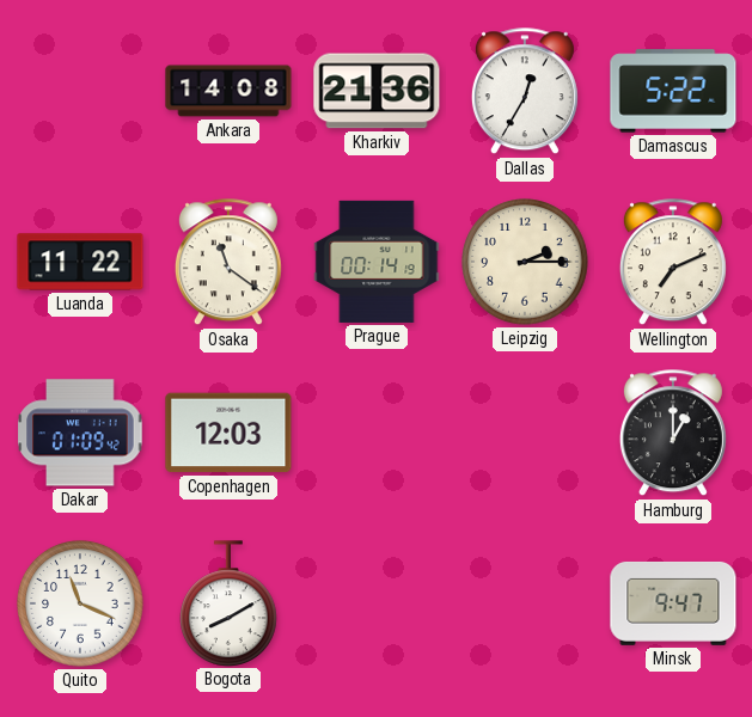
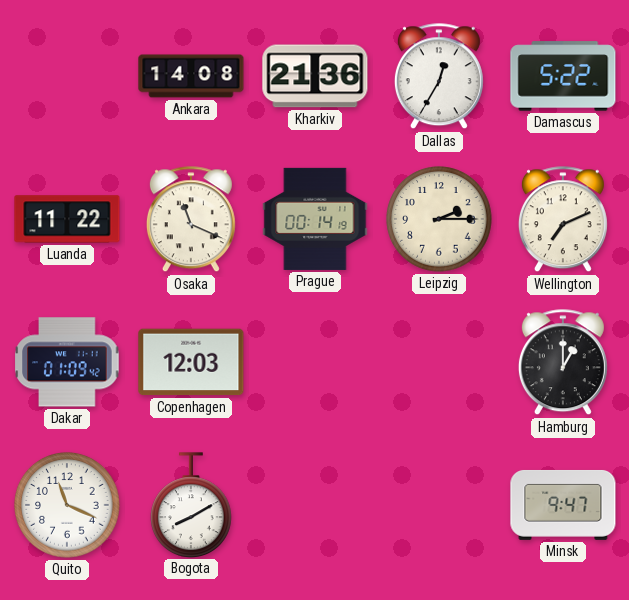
Osaka: 11:21 -> 11:19 (191, 220)
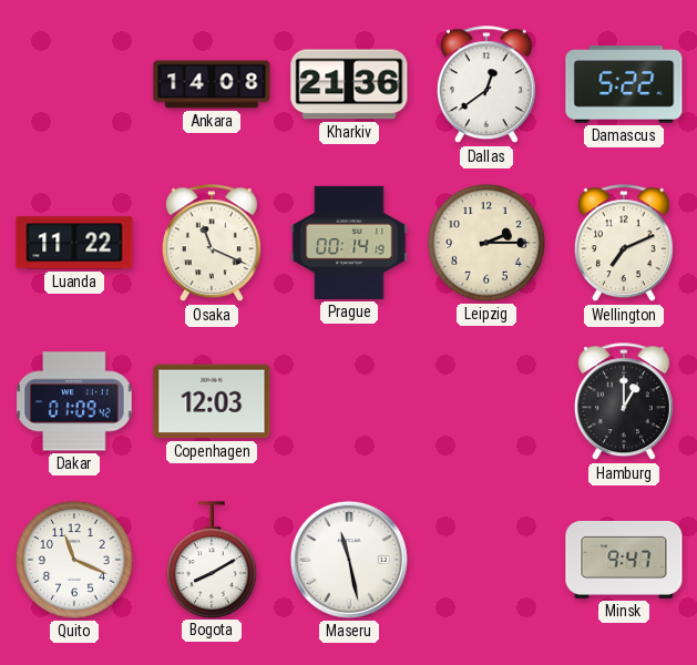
Dallas: 12:35 -> 12:39 (486, 85)
Maseru: none -> 11:28 (349, 560)
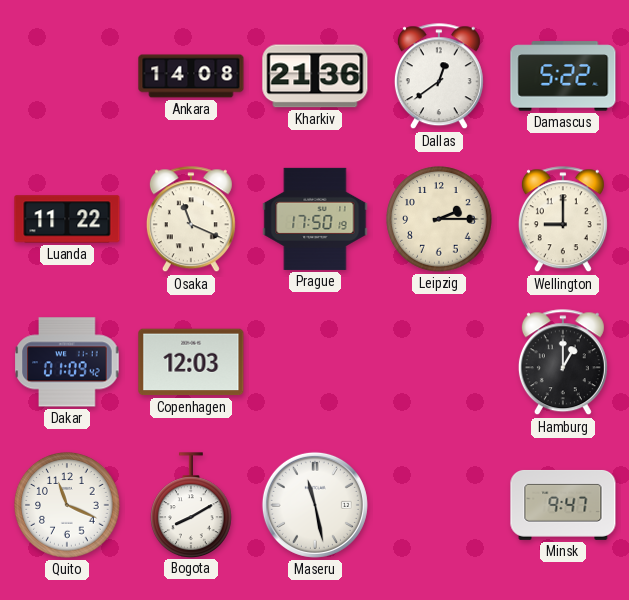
Prague: 00:14 -> 17:50 (315, 219)
Wellington: 7:11 -> 9:00 (563, 220)
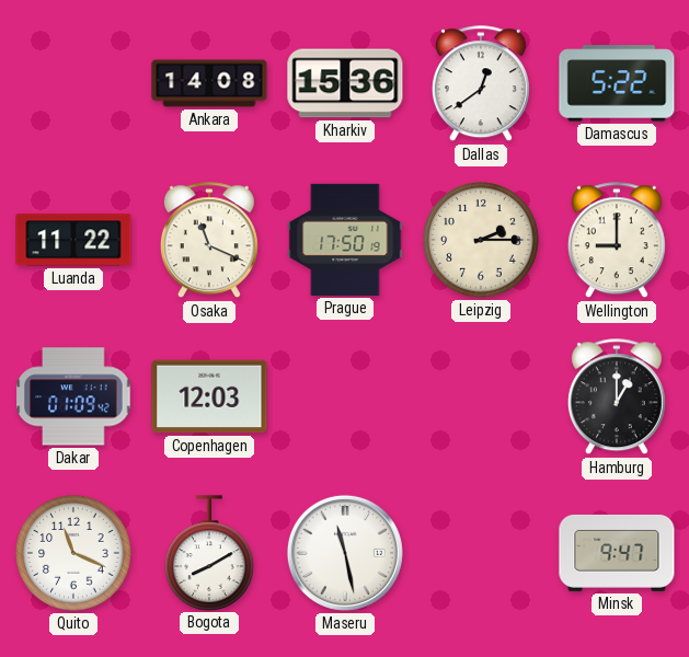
Kharkiv: 21:36 -> 15:36 (345, 83)
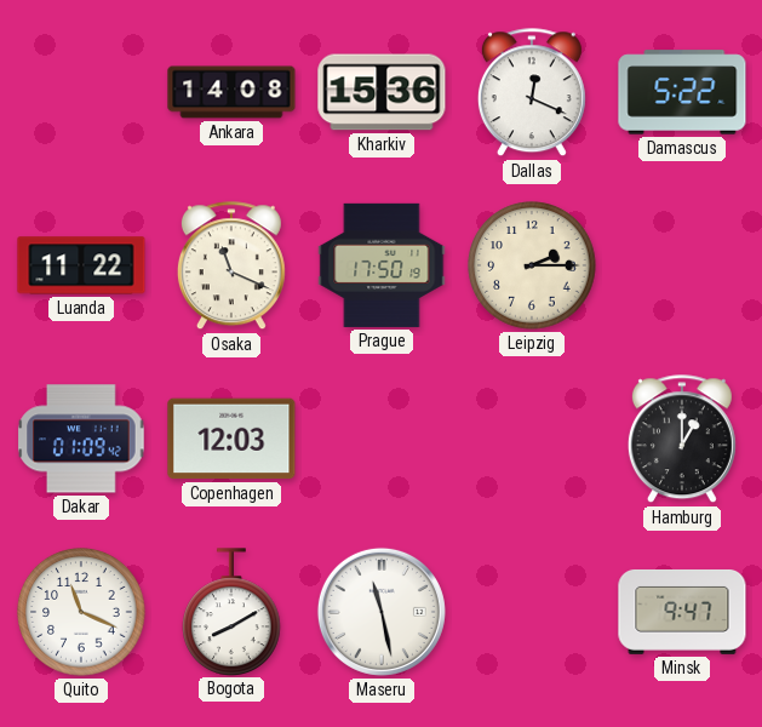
Dallas: 12:39 -> 12:19 (532, 93)
Wellington: 9:00 -> none (617, 241)
